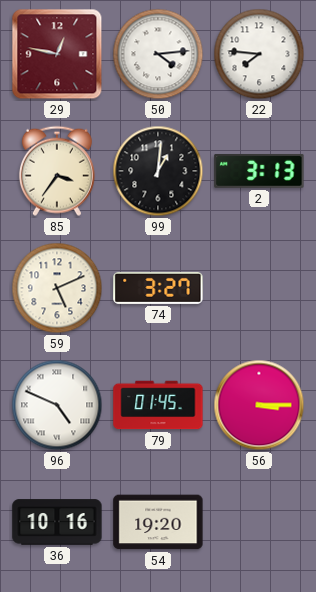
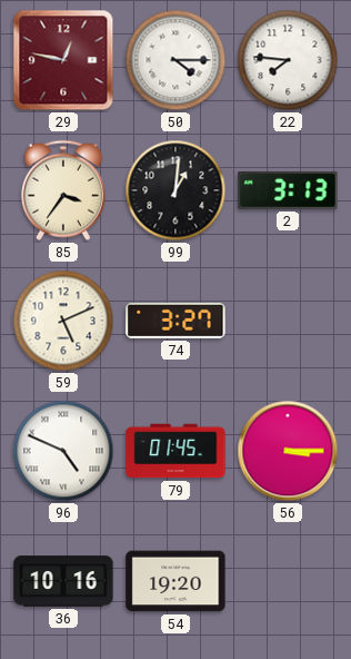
50: 4:14 -> 4:15 (175, 60)
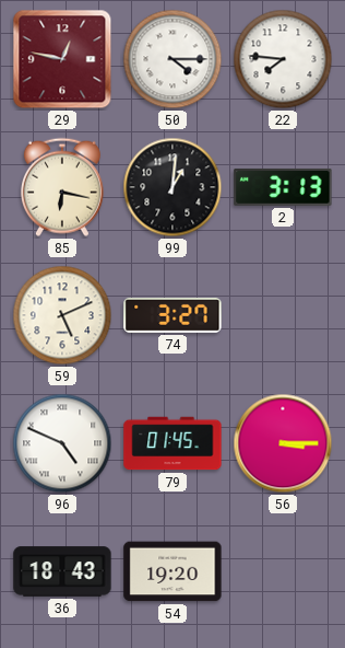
85: 3:36 -> 6:17 (62, 187)
36: 10:16 -> 18:43 (62, 571)
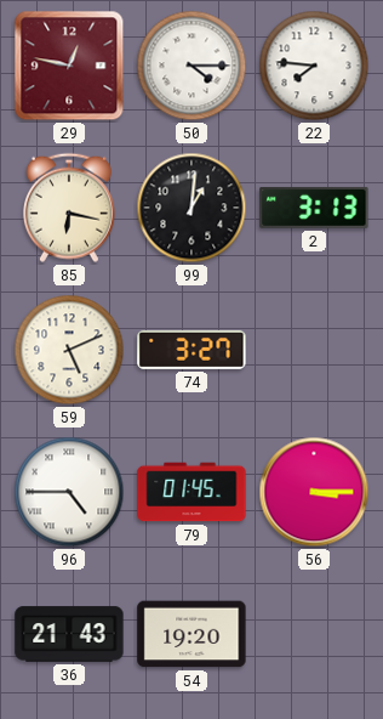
96: 4:49 -> 4:45 (69, 492)
36: 18:43 -> 21:43 (69, 634)
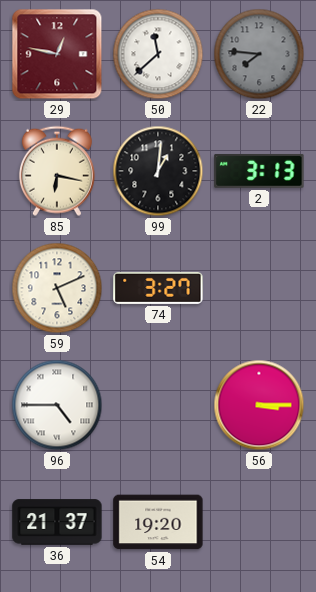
50: 4:15 -> 11:38 (158, 54)
22 dial: white -> grey (259, 54)
79: 01:45 -> none (191, 492)
36: 21:43 -> 21:37 (57, 522)
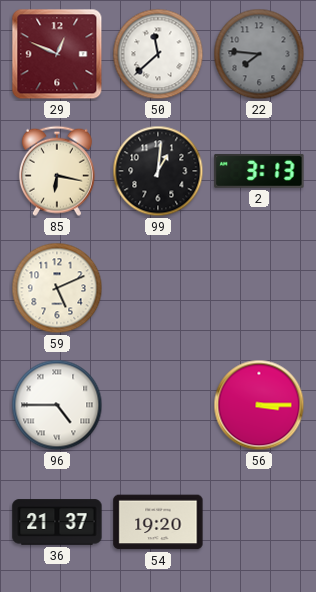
29: 12:47 -> 12:49 (57, 54)
74: 3:27 -> none (158, 288)
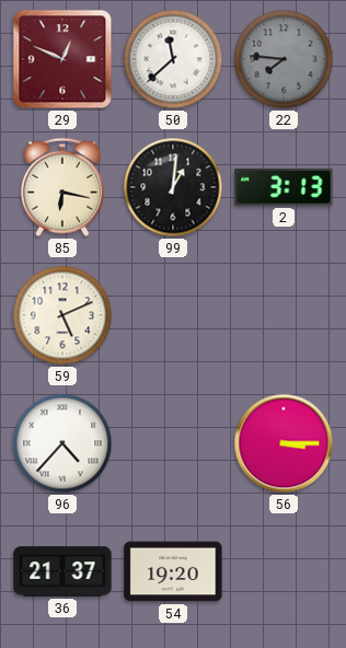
96: 4:45 -> 4:37 (62, 443)
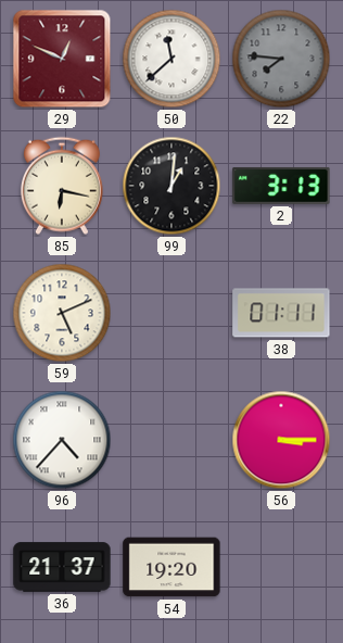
38: none -> 01:11 (281, 313)
